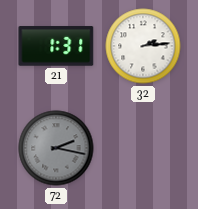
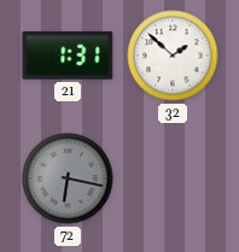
32: 2:14 -> 1:52 (173, 55)
72: 2:17 -> 6:17 (68, 178)
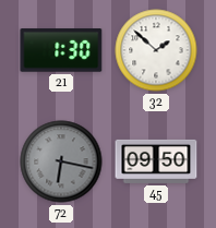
21: 1:31 -> 1:30 (61, 50)
45: none -> 09:50 (156, 161)
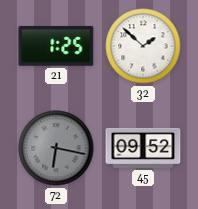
21: 1:30 -> 1:25 (56, 46)
45: 09:50 -> 09:52 (143, 148)
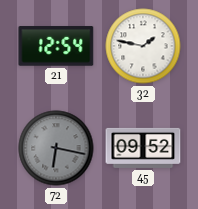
21: 1:25 -> 12:54 (56, 46)
32: 1:52 -> 1:47 (143, 46)
